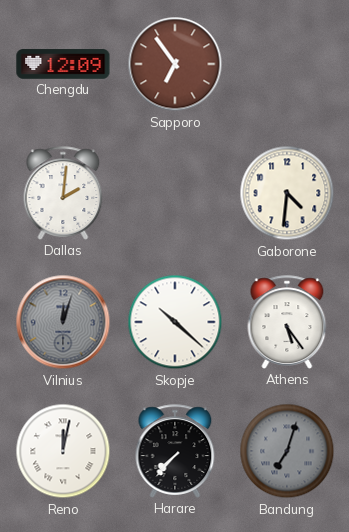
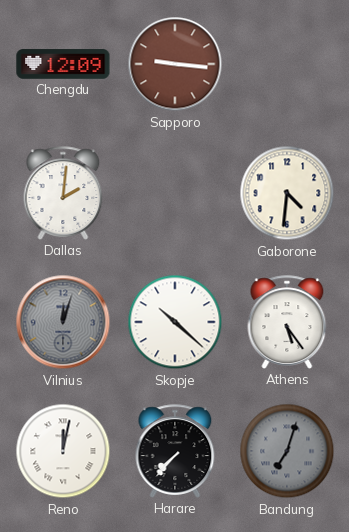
Sapporo: 6:54 -> 9:16 (175, 64)
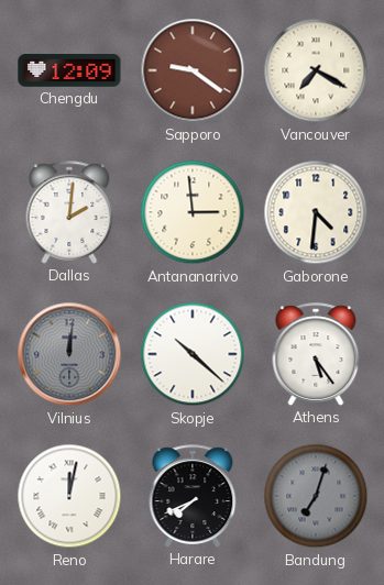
Sapporo: 9:16 -> 9:21 (193, 70)
Vancouver: none -> 7:20 (316, 70)
Antananarivo: none -> 2:59 (193, 212)
Vilnius: 12:03 -> 12:01 (69, 354)
Harare: 7:37 -> 7:41 (193, 496)
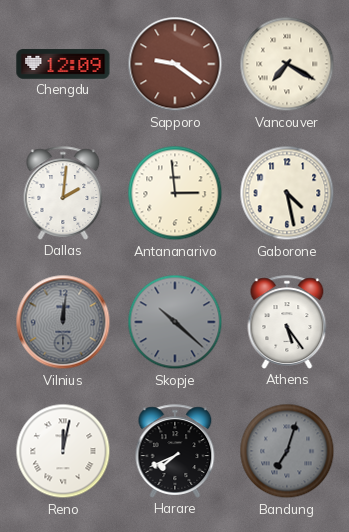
Gaborone: 4:31 -> 4:28 (287, 193)
Skopje dial: white -> grey (175, 322)
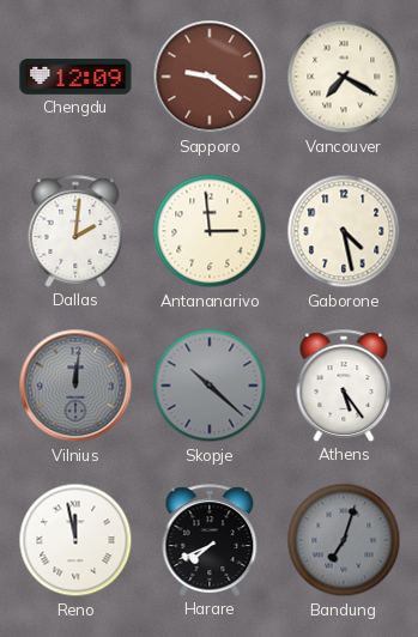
Reno: 12:02 -> 11:58 (75, 540)
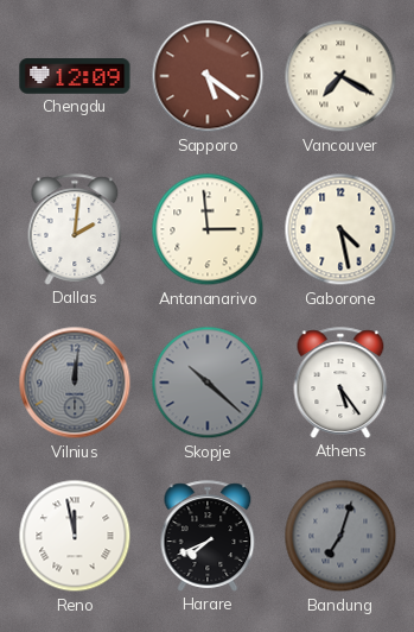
Sapporo: 9:21 -> 5:21 (208, 76)
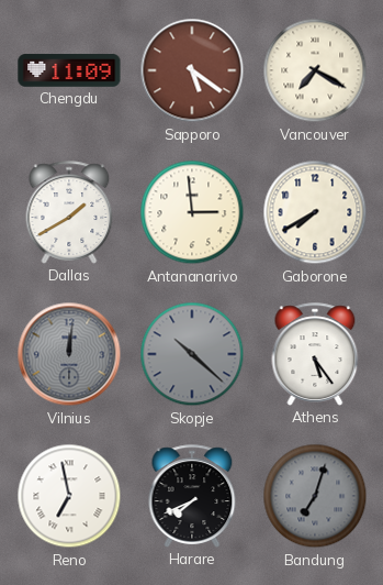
Chengdu: 12:09 -> 11:09 (69, 70)
Dallas: 2:01 -> 1:40 (69, 212)
Gaborone: 4:28 -> 7:40 (315, 212)
Reno: 11:58 -> 6:58 (69, 496)
